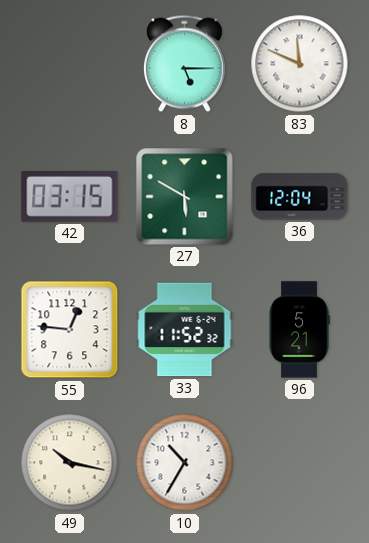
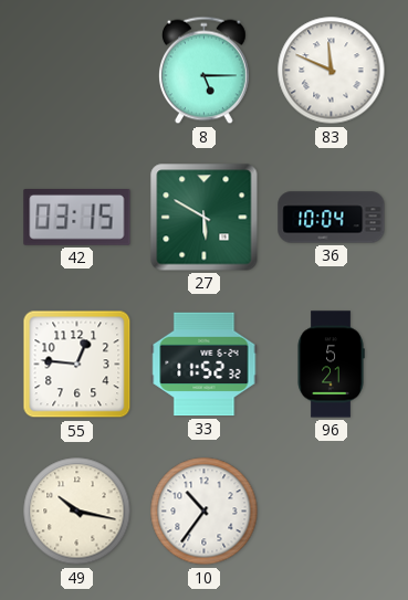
36: 12:04 -> 10:04 (332, 218)
10: 10:35 -> 10:36 (205, 512)
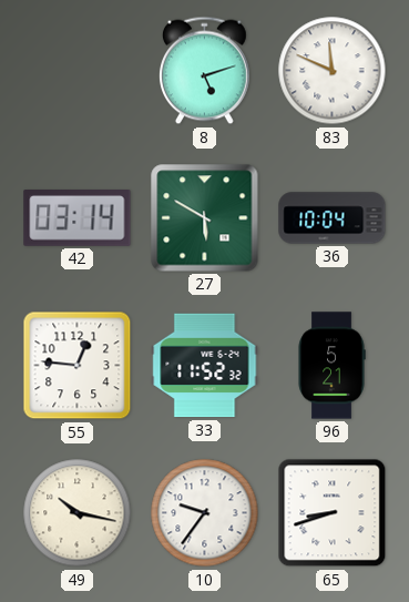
8: 5:15 -> 5:12 (205, 71)
42: 03:15 -> 03:14 (78, 218)
10: 10:36 -> 9:36 (205, 513)
65: none -> 8:42 (333, 513)
